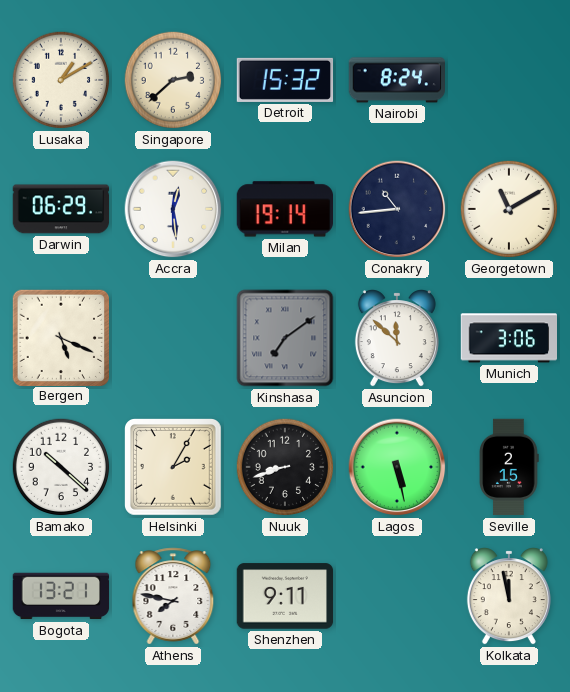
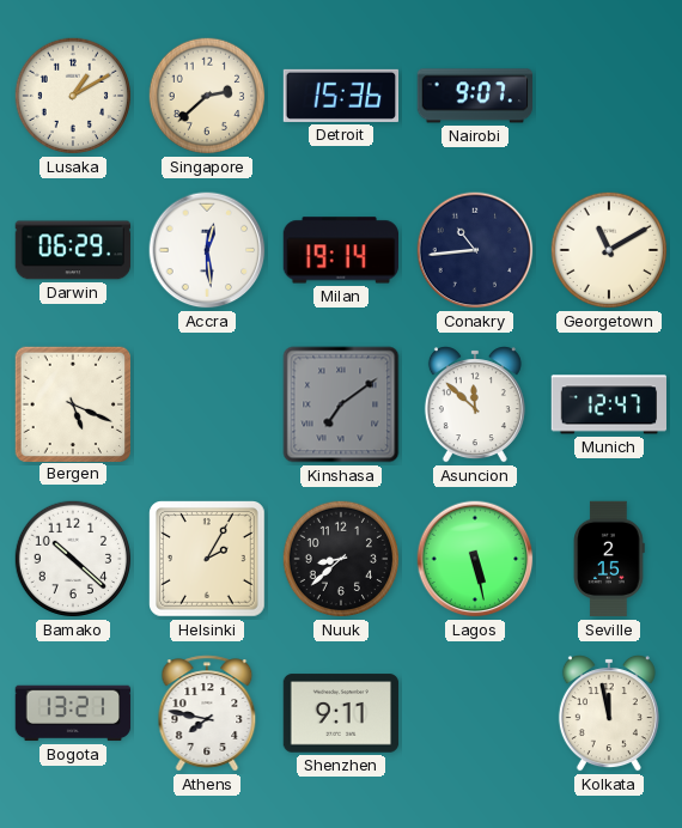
Detroit: 15:32 -> 15:36 (341, 96)
Nairobi: 8:24 -> 9:07 (474, 96)
Munich: 3:06 -> 12:47 (608, 404)
Nuuk: 8:42 -> 8:38 (341, 559)
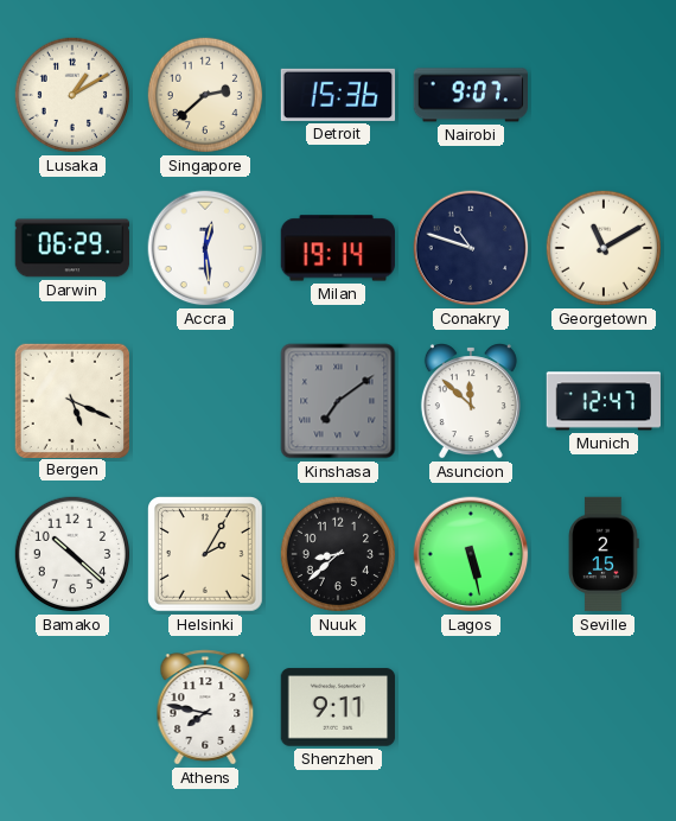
Conakry: 10:44 -> 10:48 (471, 248)
Bogota: 13:21 -> none (73, 713)
Kolkata: 11:58 -> none (609, 713)
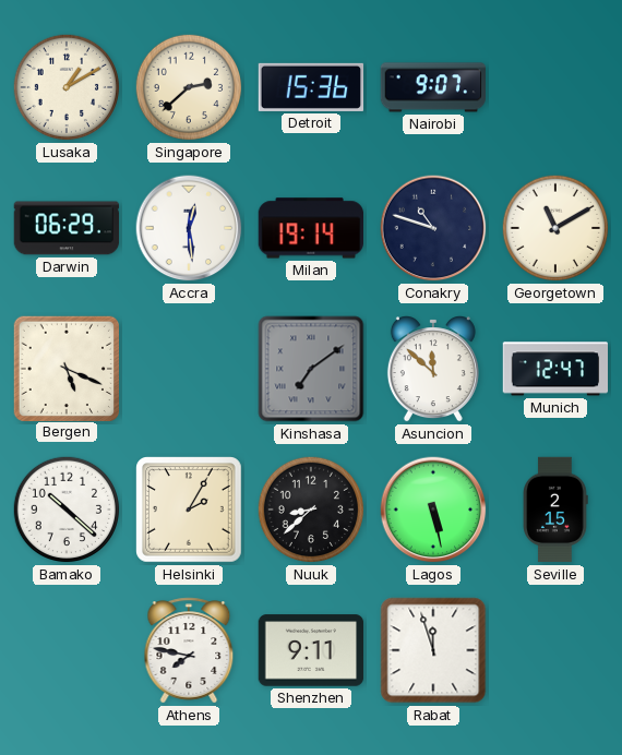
Rabat: none -> 11:57 (433, 650)
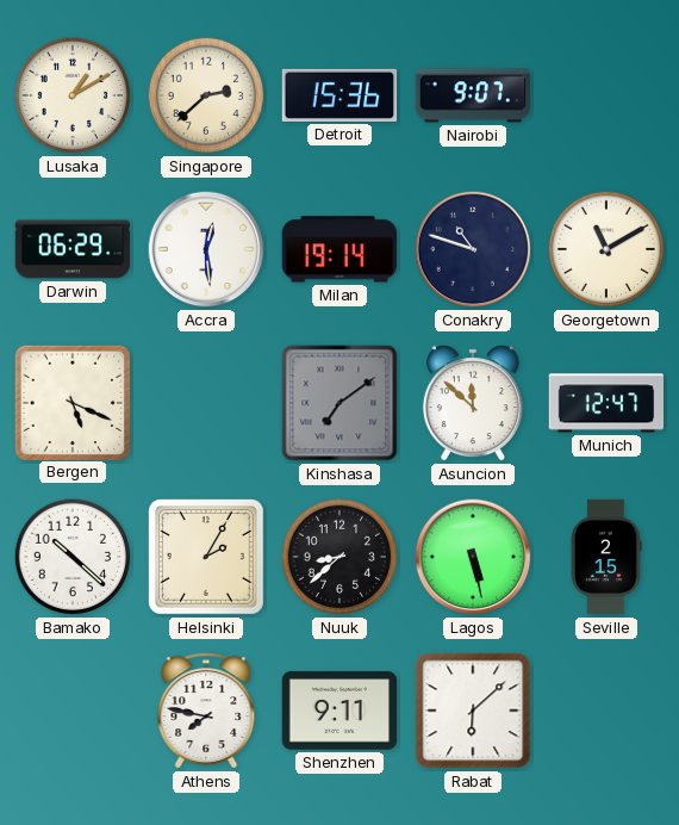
Rabat: 11:57 -> 6:08 (473, 711)
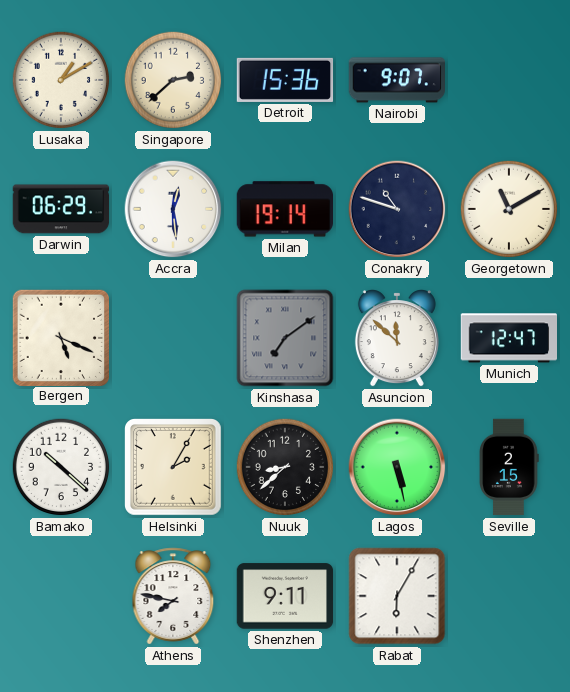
Rabat: 6:08 -> 6:05 (397, 596)
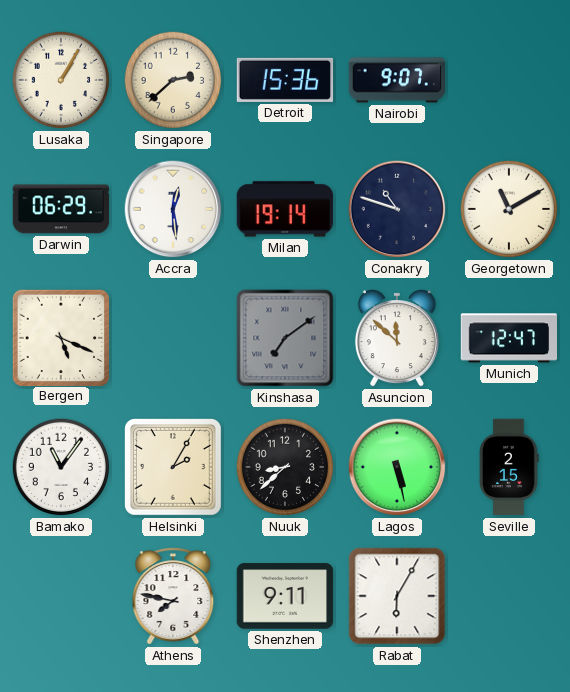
Lusaka: 1:10 -> 1:05 (61, 80)
Bamako: 10:22 -> 11:06 (61, 467)
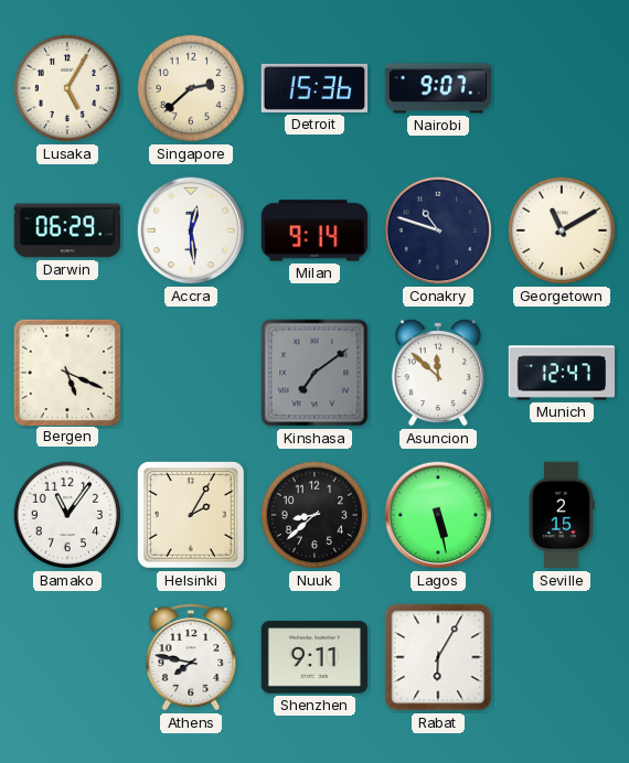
Lusaka: 1:05 -> 5:05 (67, 88)
Milan: 19:14 -> 9:14 (313, 230)
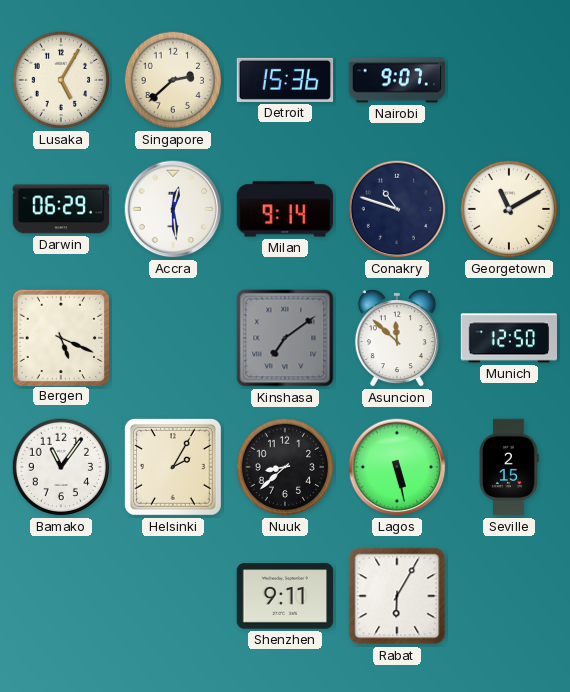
Munich: 12:47 -> 12:50 (508, 338)
Athens: 7:47 -> none (191, 657)
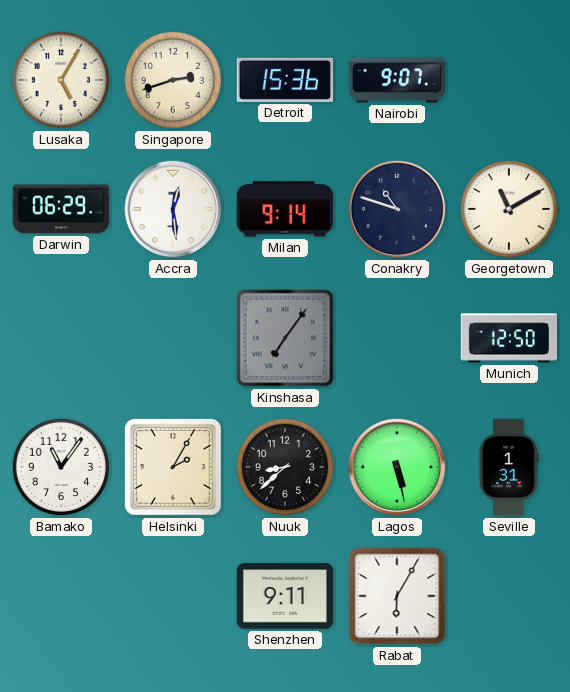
Singapore: 2:38 -> 2:42 (173, 80)
Bergen: 5:19 -> none (60, 337)
Kinshasa: 7:09 -> 7:06 (285, 338)
Asuncion: 11:52 -> none (397, 338)
Seville: 2:15 -> 1:31 (509, 467)
